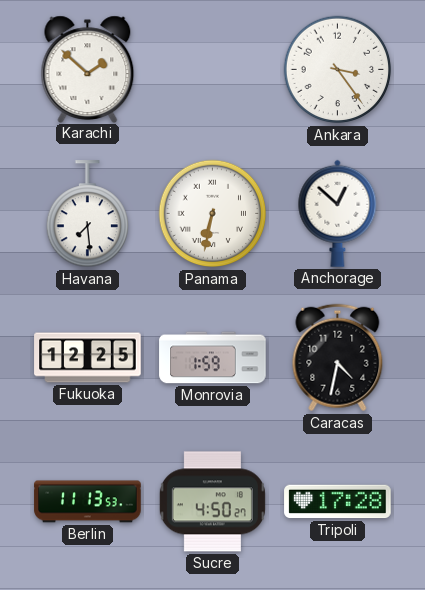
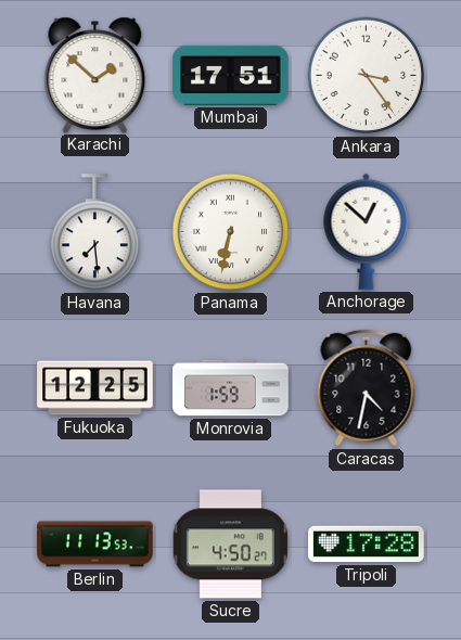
Mumbai: none -> 17:51 (231, 75)
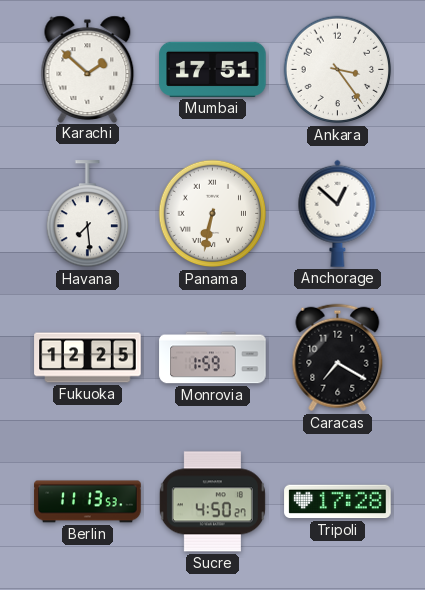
Caracas: 4:32 -> 7:20 (338, 358)
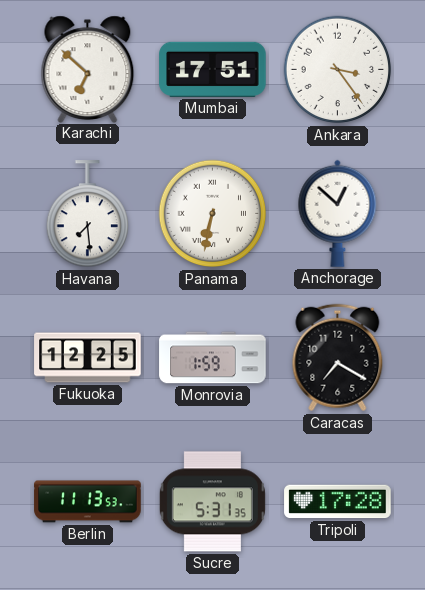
Karachi: 1:52 -> 6:52 (88, 69)
Sucre: 4:50 -> 5:31 (212, 502)
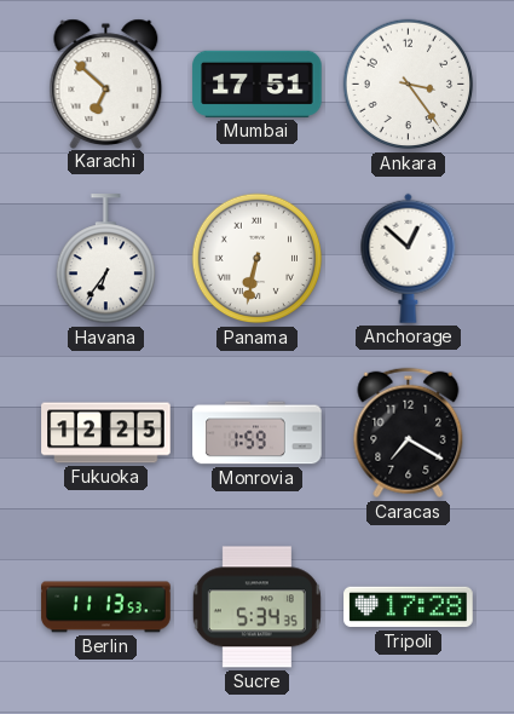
Havana: 7:29 -> 6:36 (105, 259)
Sucre: 5:31 -> 5:34 (256, 608)
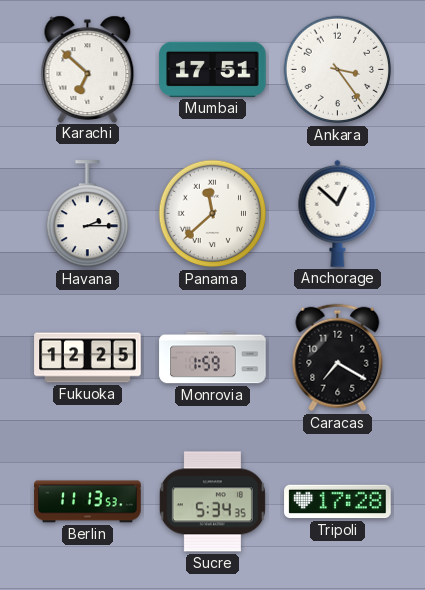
Havana: 6:36 -> 2:15 (87, 214)
Panama: 6:32 -> 11:38 (213, 214)
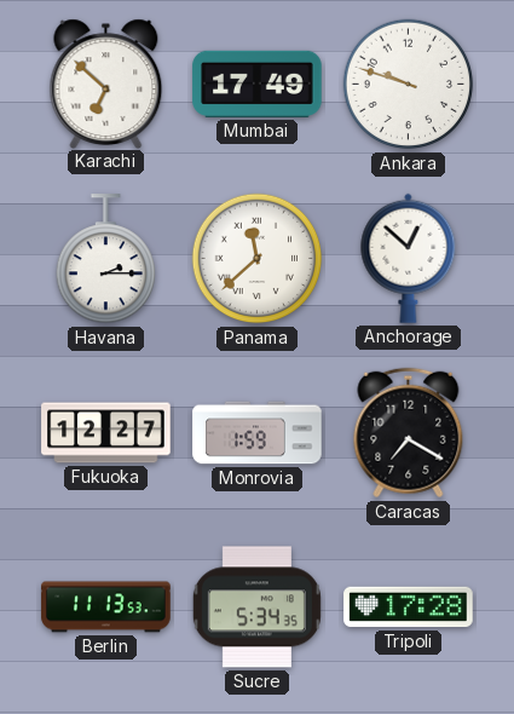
Mumbai: 17:51 -> 17:49 (258, 84)
Ankara: 3:24 -> 9:48 (409, 85)
Fukuoka: 12:25 -> 12:27 (106, 433)
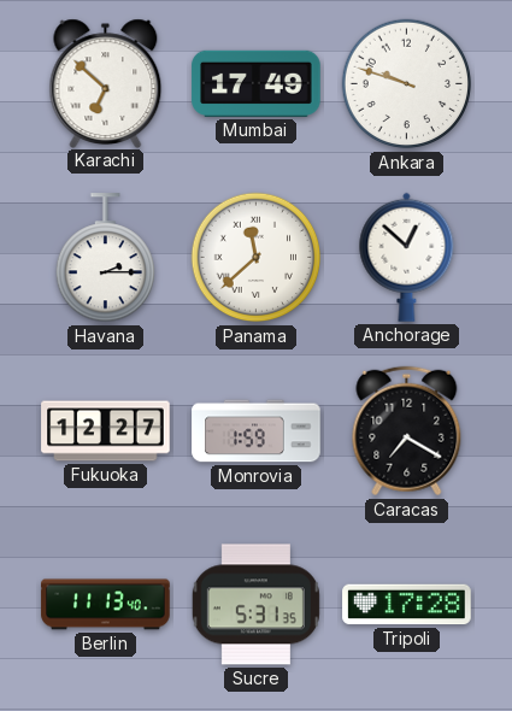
Berlin: 11:13:53 -> 11:13:40 (106, 605)
Sucre: 5:34 -> 5:31 (255, 605)
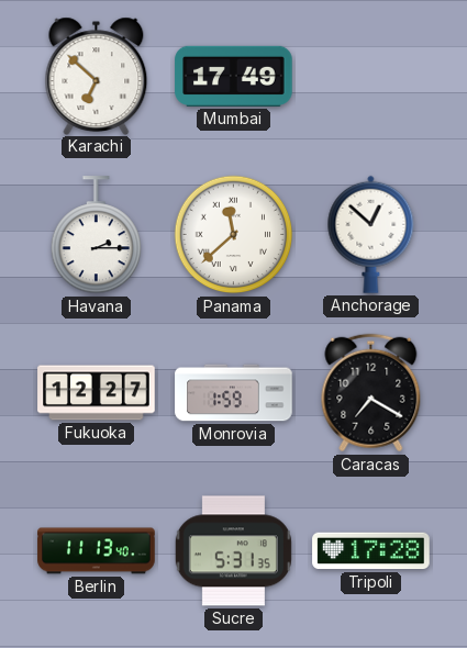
Ankara: 9:48 -> none (407, 84)
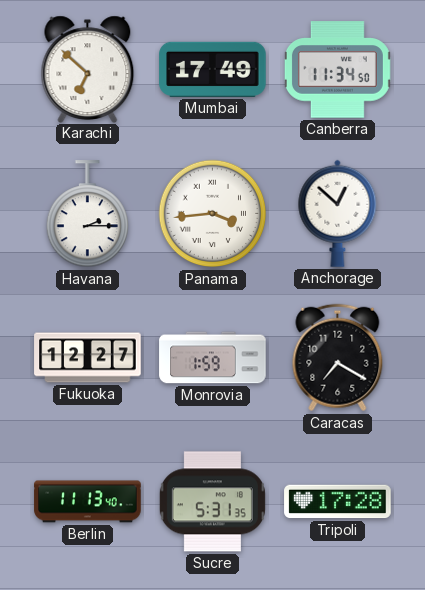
Canberra: none -> 11:34 (337, 70)
Panama: 11:38 -> 3:44 (213, 214)
